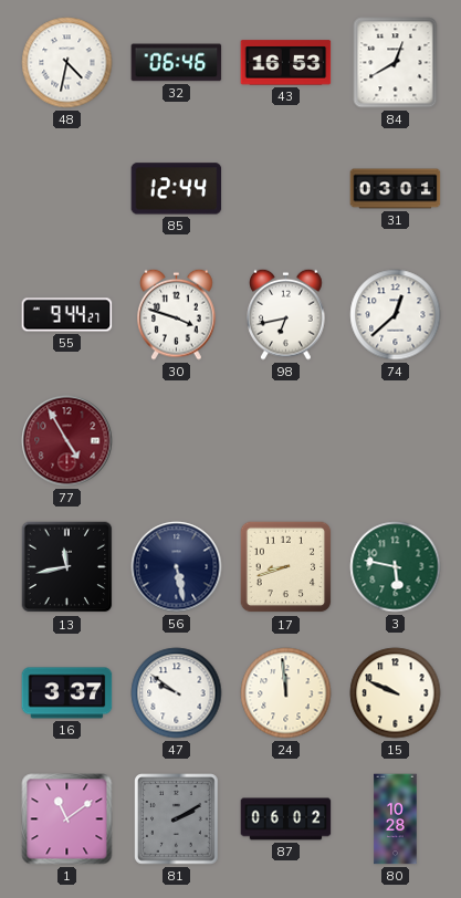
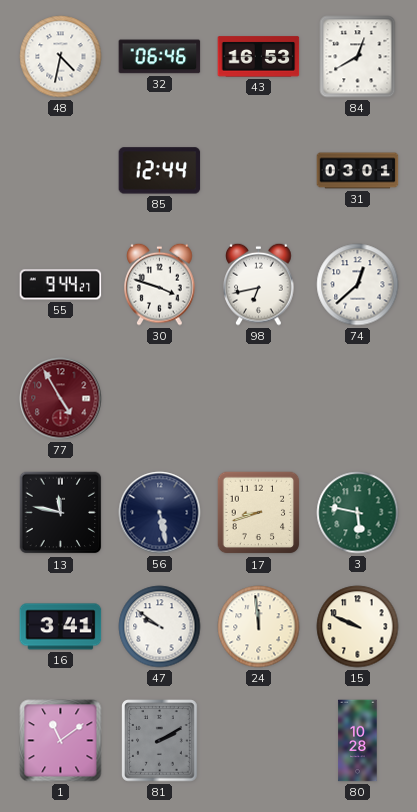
13: 11:43 -> 11:47 (61, 513)
16: 3:37 -> 3:41 (61, 627)
87: 06:02 -> none (286, 819)
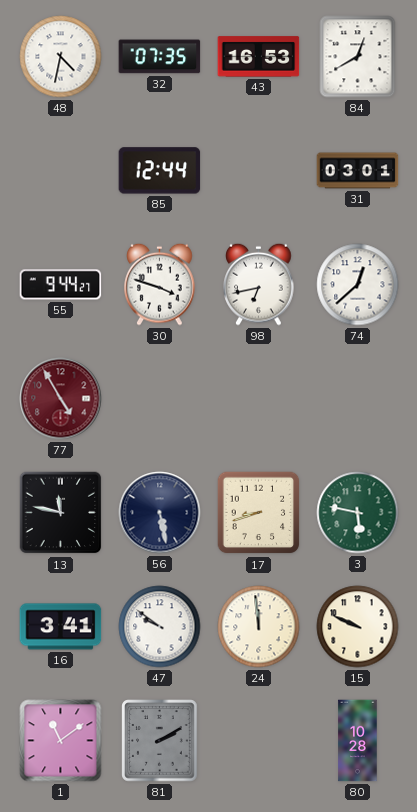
32: 06:46 -> 07:35 (160, 57)
